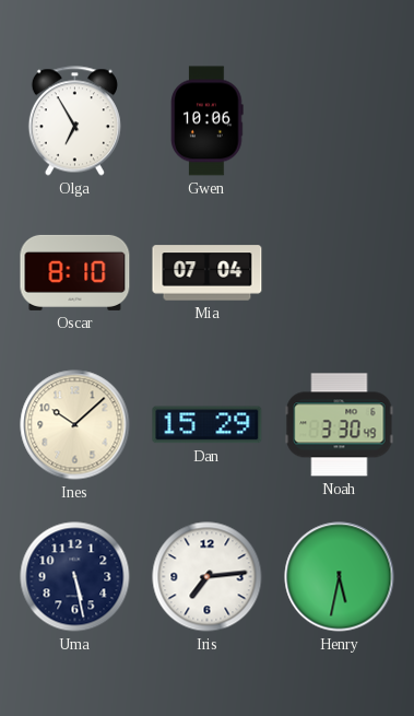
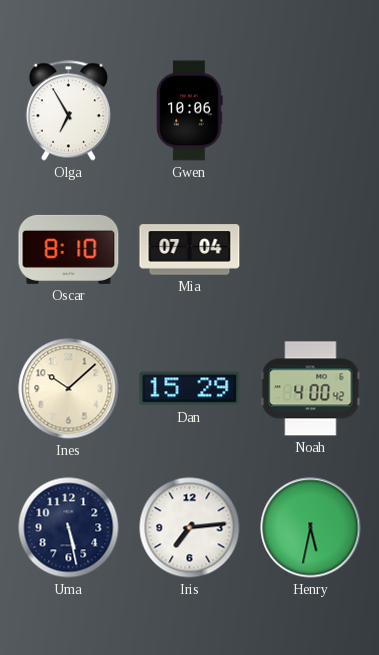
Noah: 3:30 -> 4:00 (311, 389)
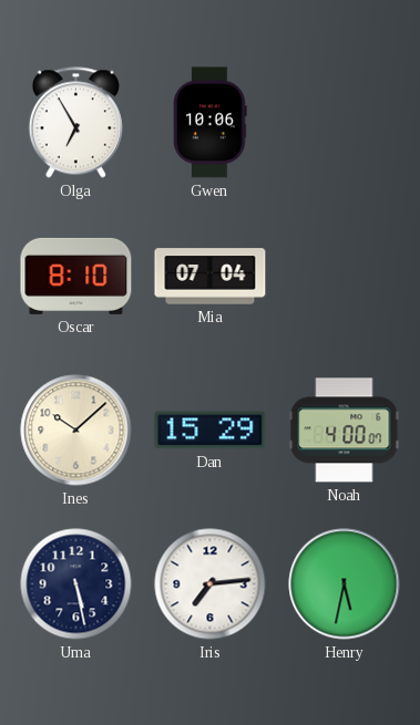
Noah: 4:00:42 -> 4:00:07 (345, 431)
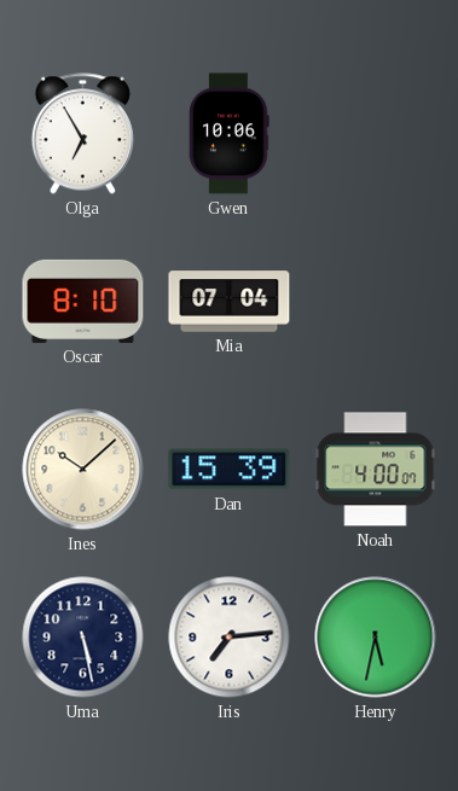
Dan: 15:29 -> 15:39 (230, 470)
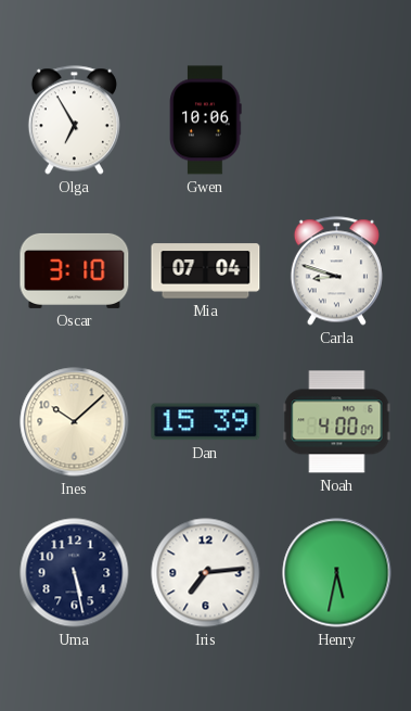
Oscar: 8:10 -> 3:10 (75, 270)
Carla: none -> 8:48 (336, 271)
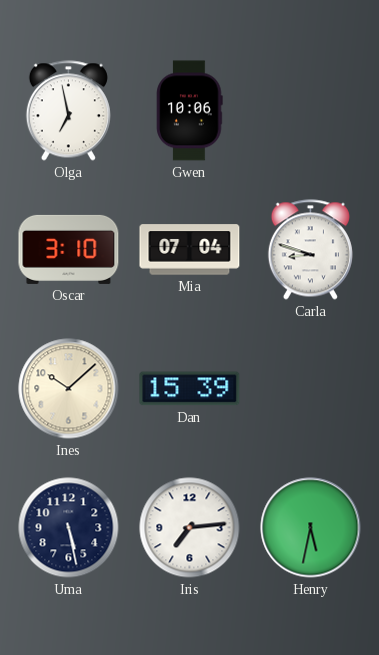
Olga: 6:55 -> 6:58 (68, 111)
Noah: 4:00 -> none (337, 422)
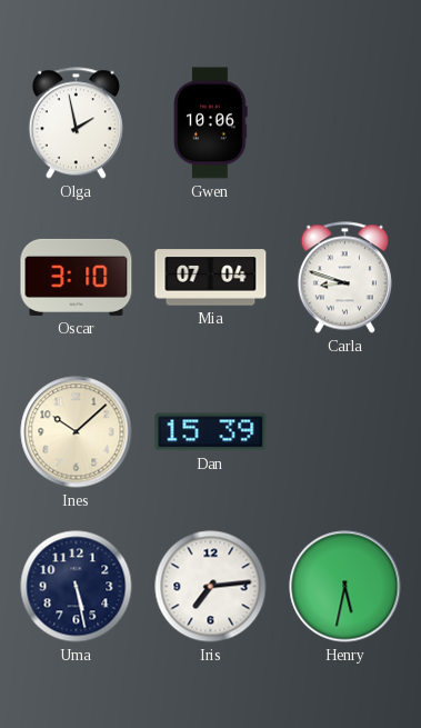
Olga: 6:58 -> 1:58 (76, 123)
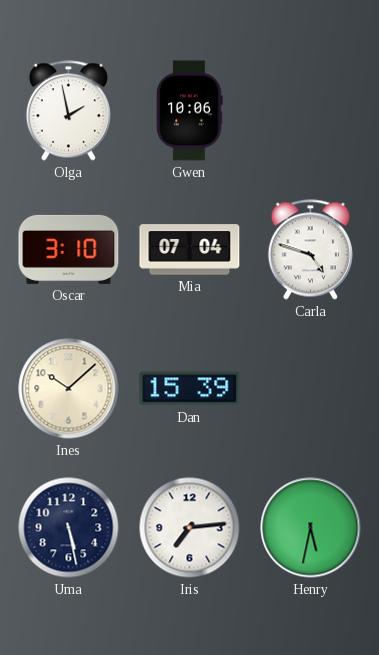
Carla: 8:48 -> 4:48 (310, 250)
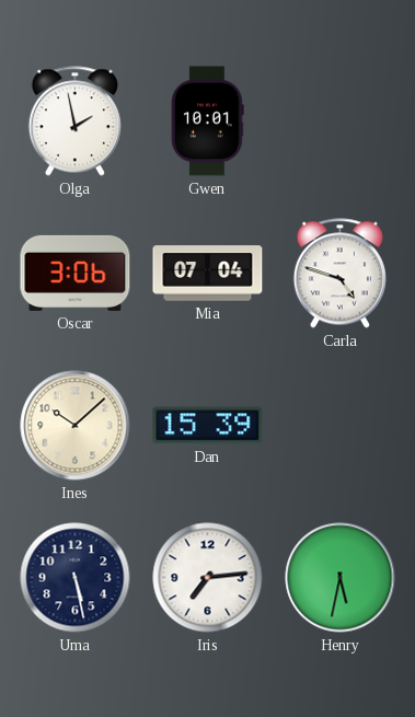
Gwen: 10:06 -> 10:01 (208, 122)
Oscar: 3:10 -> 3:06 (76, 273)
